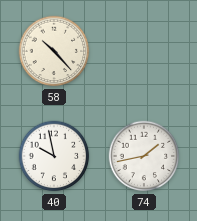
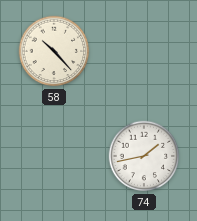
40: 9:58 -> none (54, 156)
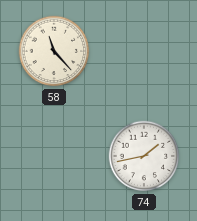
58: 10:23 -> 11:23 (54, 51)
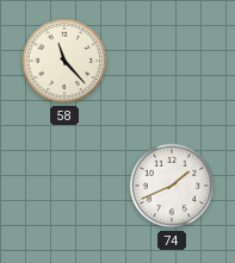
74: 1:43 -> 1:41 (172, 186)
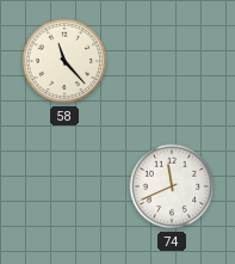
74: 1:41 -> 11:41 (172, 186)
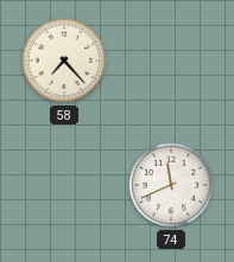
58: 11:23 -> 7:23 (64, 60)
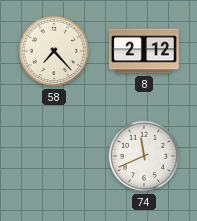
8: none -> 2:12 (144, 51)
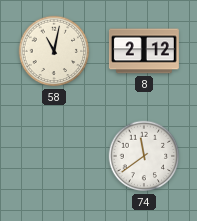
58: 7:23 -> 11:02 (54, 51)
74: 11:41 -> 11:39 (144, 156)
